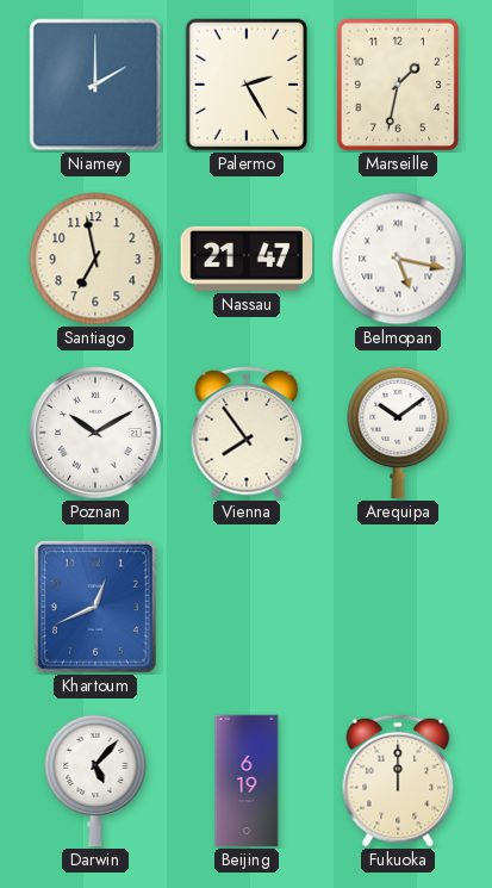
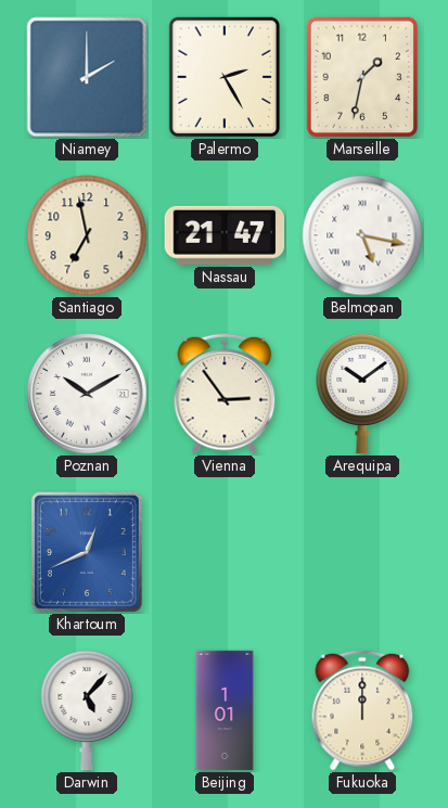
Vienna: 7:54 -> 2:54 (225, 394)
Beijing: 6:19 -> 1:01 (225, 710)
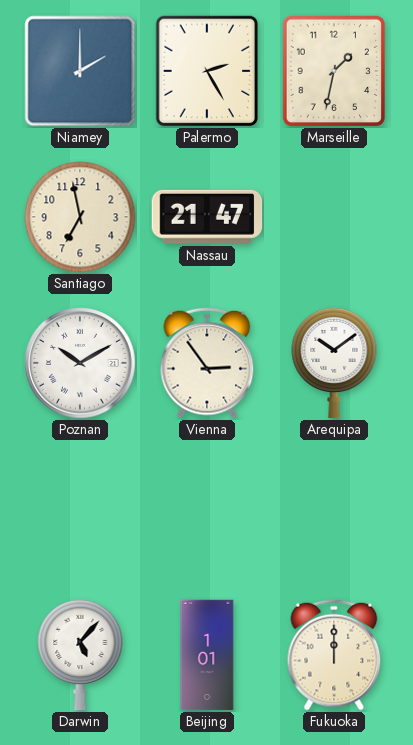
Belmopan: 5:17 -> none (362, 235)
Khartoum: 12:41 -> none (87, 552)
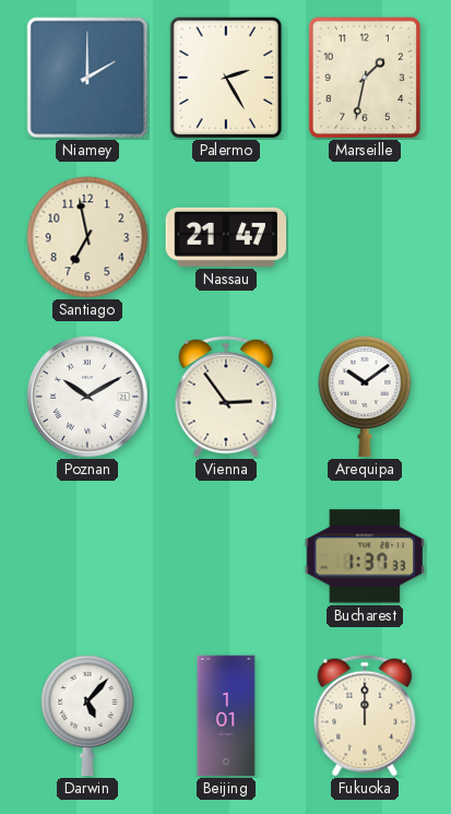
Bucharest: none -> 1:37 (365, 556)
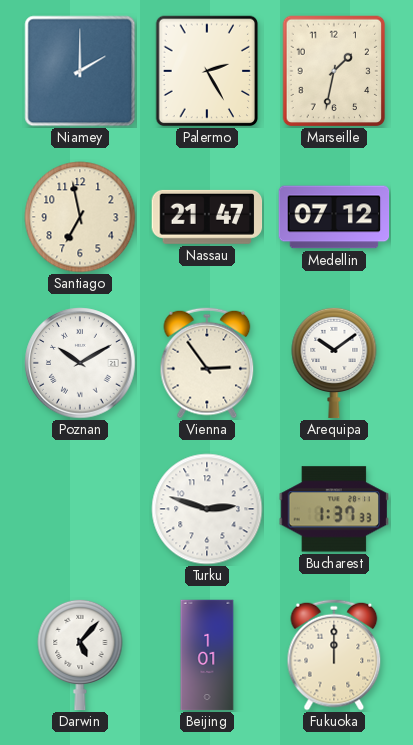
Medellin: none -> 07:12 (334, 217)
Turku: none -> 2:48 (207, 509)
